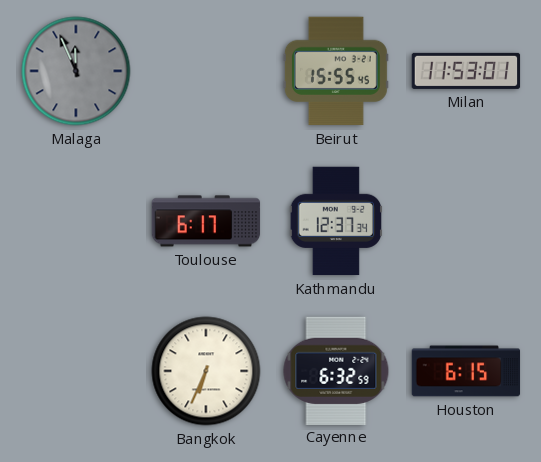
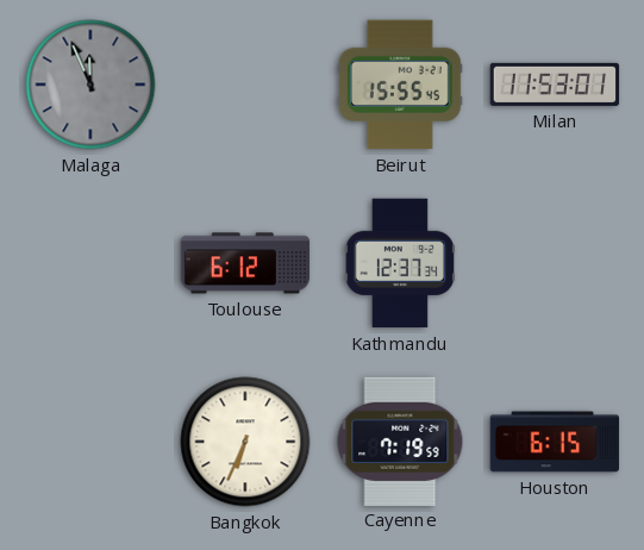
Toulouse: 6:17 -> 6:12 (245, 263)
Cayenne: 6:32 -> 7:19 (400, 440)
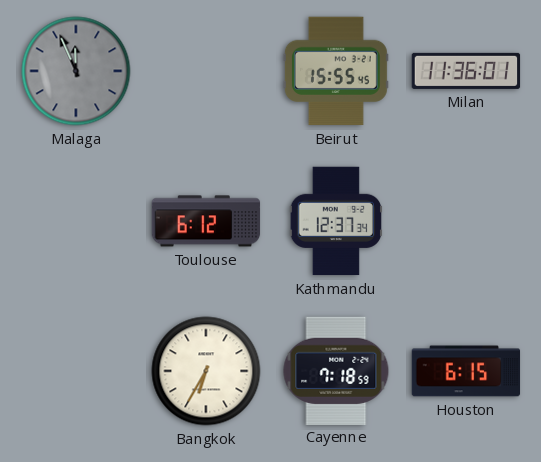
Milan: 11:53 -> 11:36 (466, 71)
Bangkok: 6:34 -> 6:35 (206, 371)
Cayenne: 7:19 -> 7:18 (336, 370)
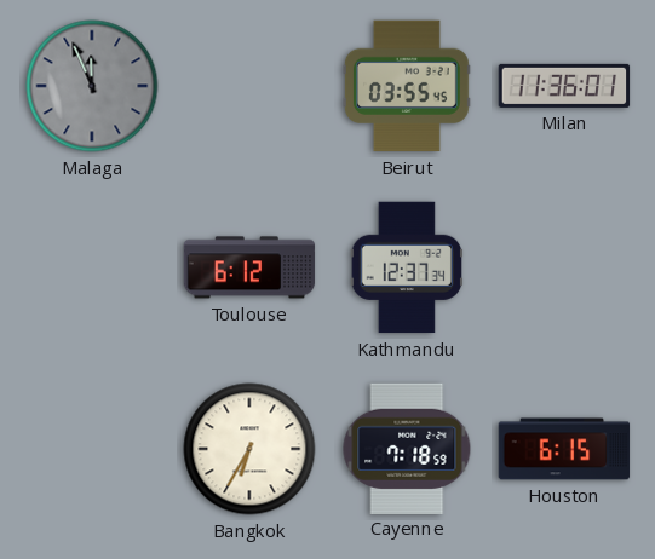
Beirut: 15:55 -> 03:55 (407, 86)
